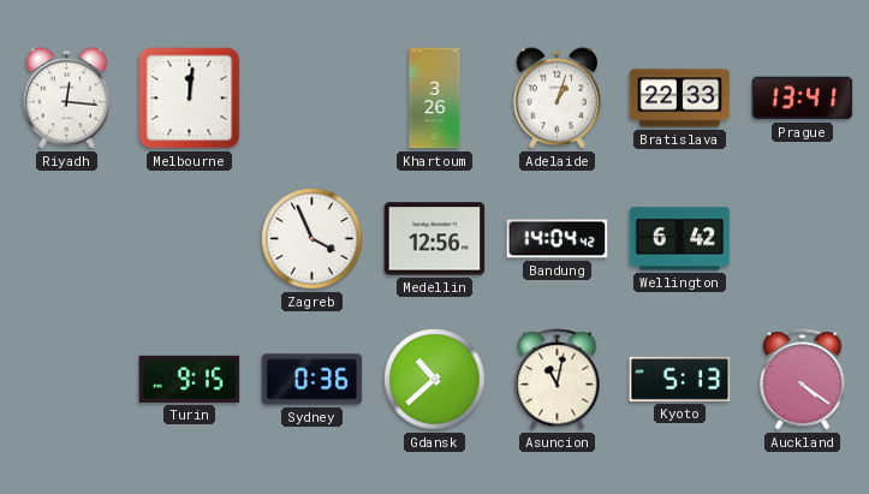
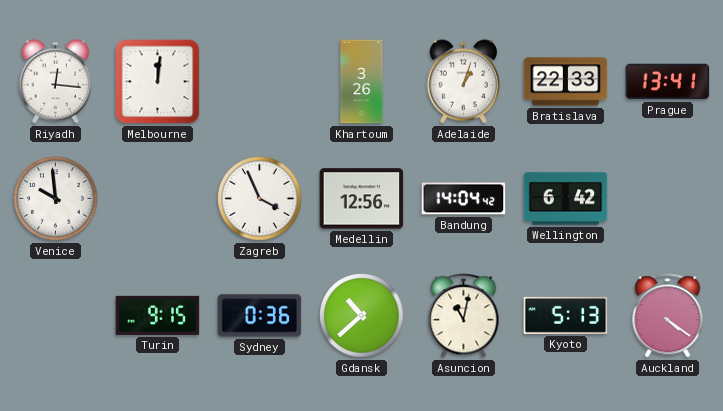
Venice: none -> 9:59 (56, 199)
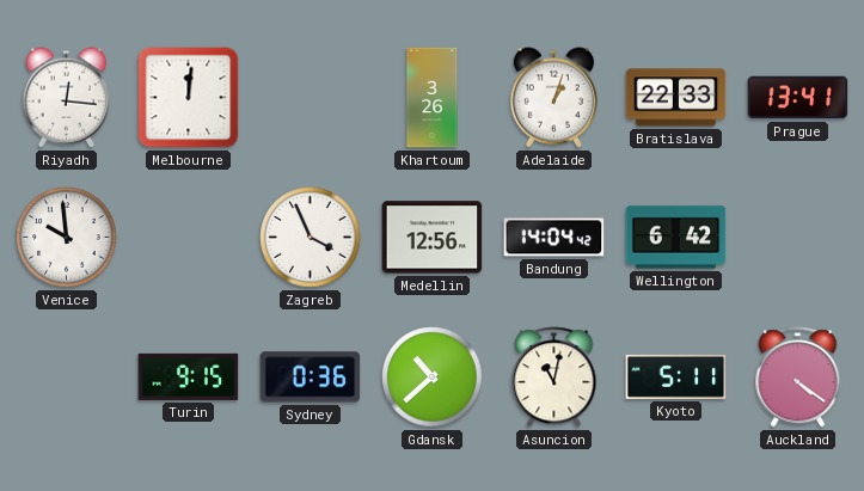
Kyoto: 5:13 -> 5:11 (676, 376)
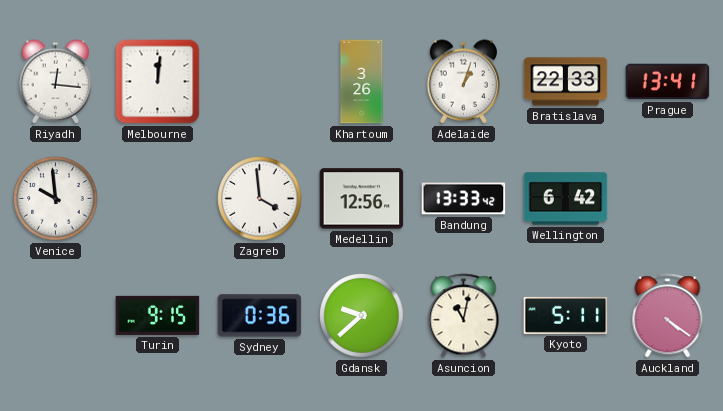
Zagreb: 3:56 -> 3:59 (260, 199)
Bandung: 14:04 -> 13:33 (464, 199)
Gdansk: 10:38 -> 9:38 (362, 316)
